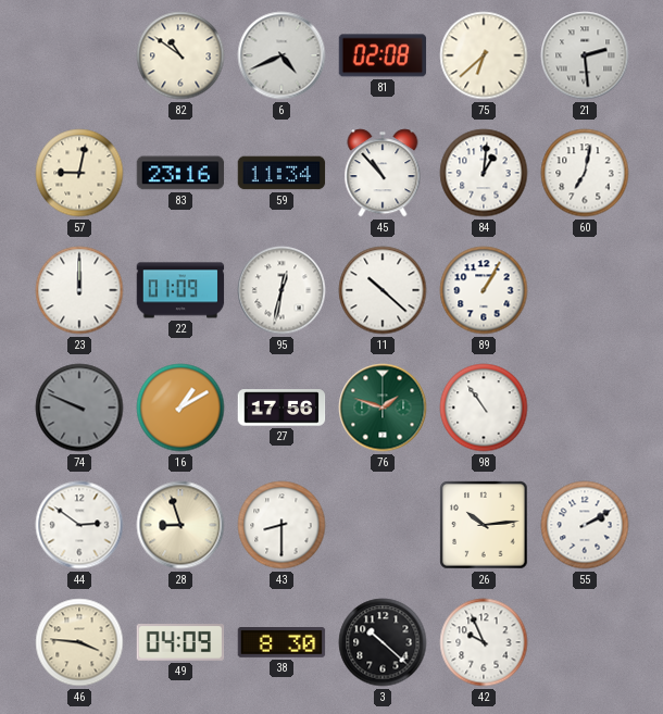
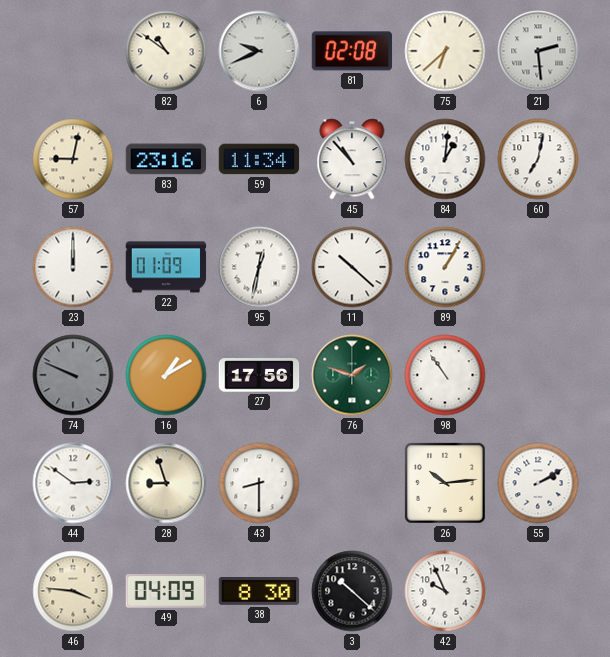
6: 4:41 -> 9:41 (259, 51)
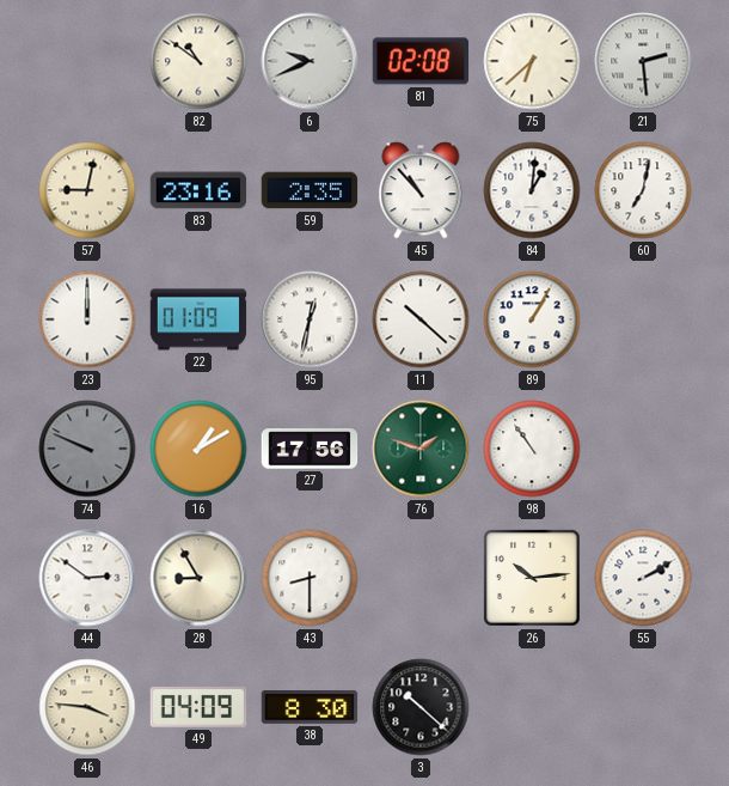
59: 11:34 -> 2:35 (310, 190)
28: 8:57 -> 8:55 (198, 578)
42: 9:56 -> none (445, 591)
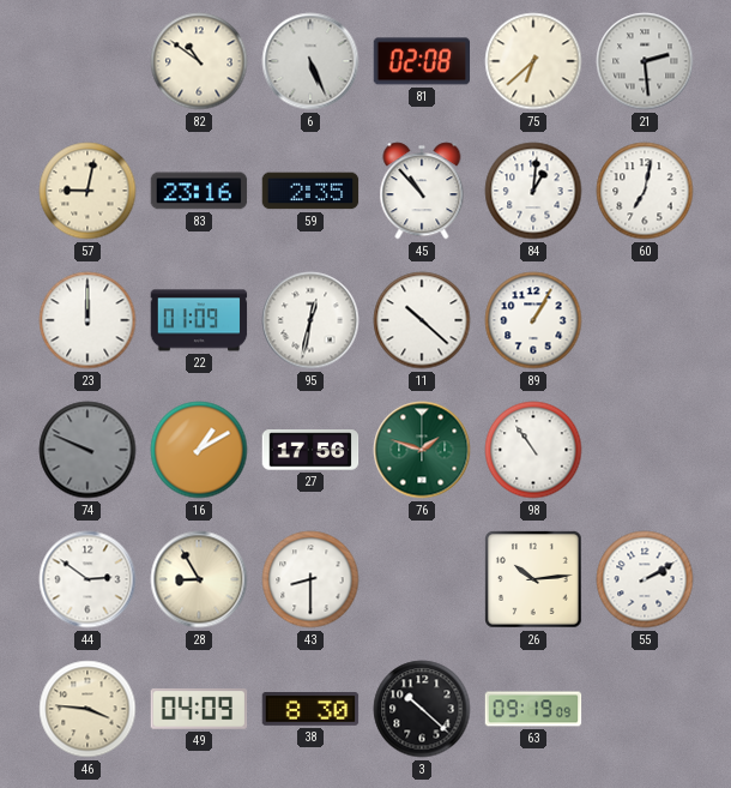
6: 9:41 -> 5:26 (310, 61)
63: none -> 09:19 (533, 709)
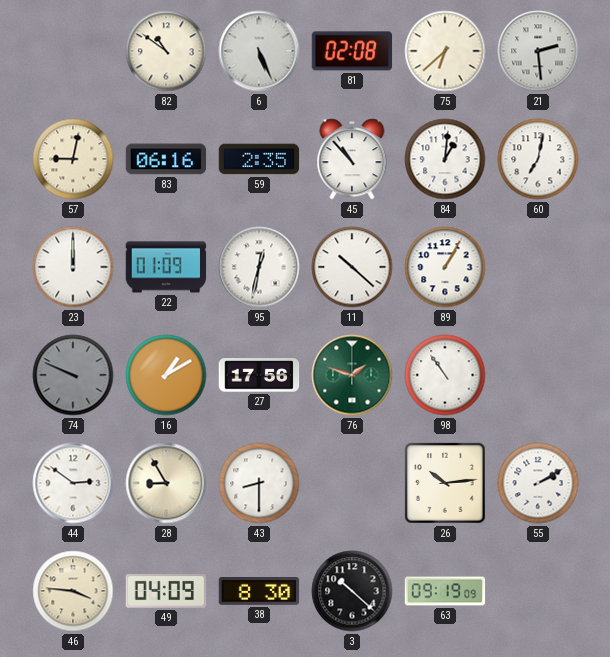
83: 23:16 -> 06:16 (166, 159)
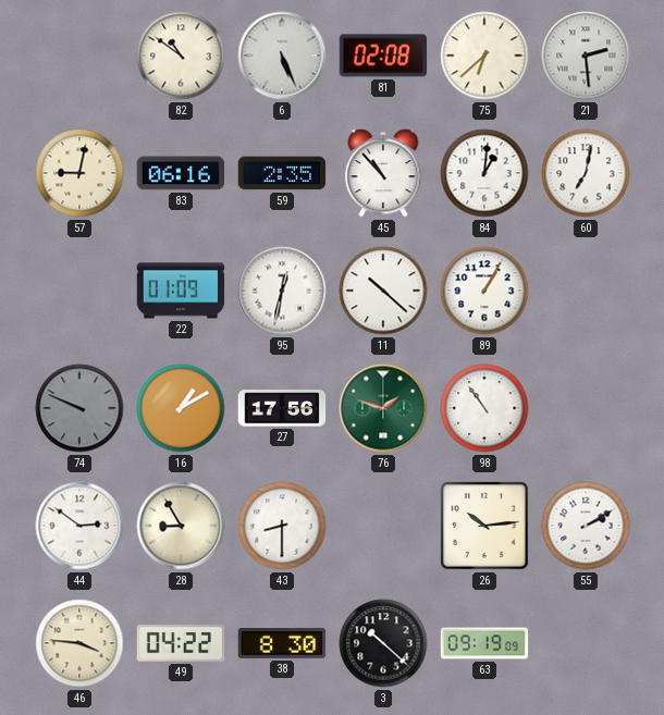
23: 12:00 -> none (73, 267)
49: 04:09 -> 04:22 (181, 644)
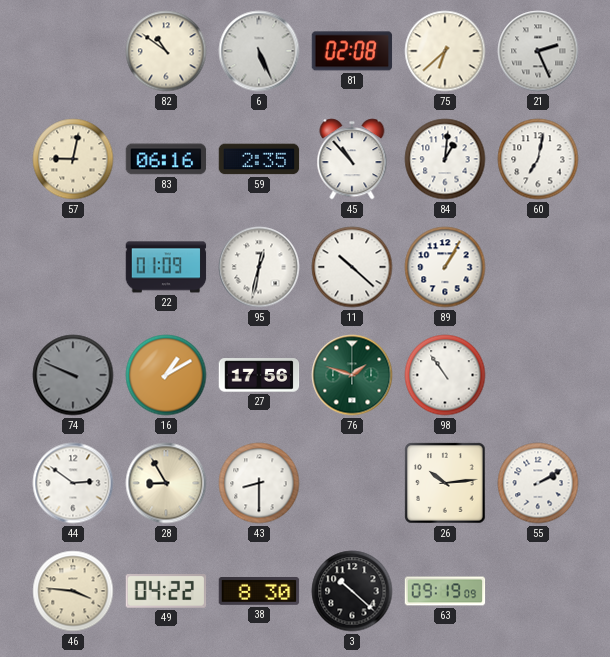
21: 2:29 -> 2:26 (538, 51)
